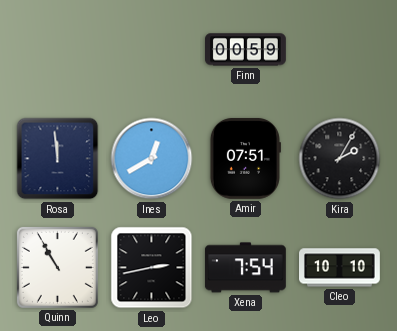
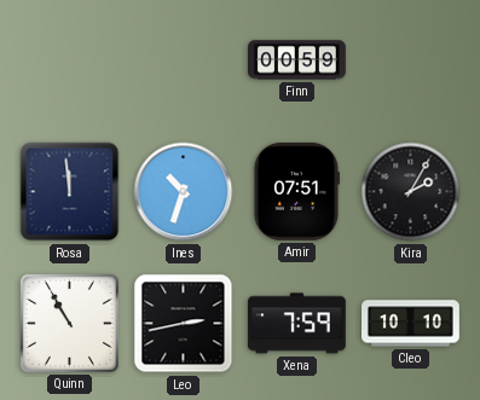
Ines: 12:40 -> 10:33 (184, 192)
Xena: 7:54 -> 7:59 (296, 324)
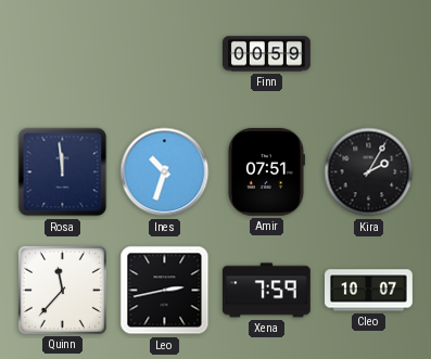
Quinn: 10:55 -> 11:37 (62, 290)
Cleo: 10:10 -> 10:07 (369, 291)
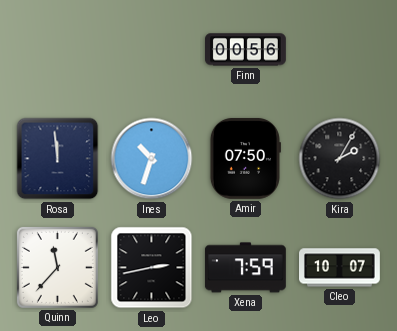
Finn: 00:59 -> 00:56 (246, 50)
Amir: 07:51 -> 07:50 (245, 158)
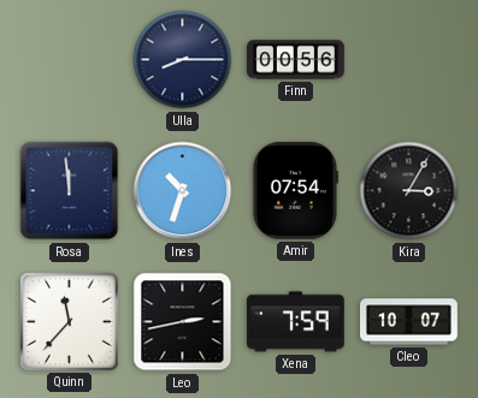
Ulla: none -> 8:15 (183, 60)
Amir: 07:50 -> 07:54 (295, 190)
Kira: 2:05 -> 3:05 (409, 191)
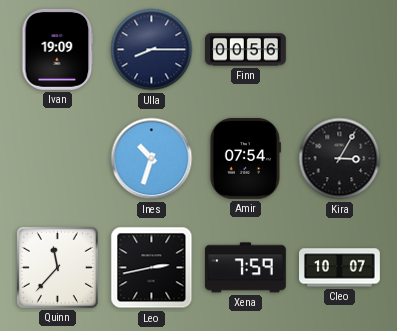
Ivan: none -> 19:09 (58, 49)
Rosa: 11:59 -> none (70, 191)
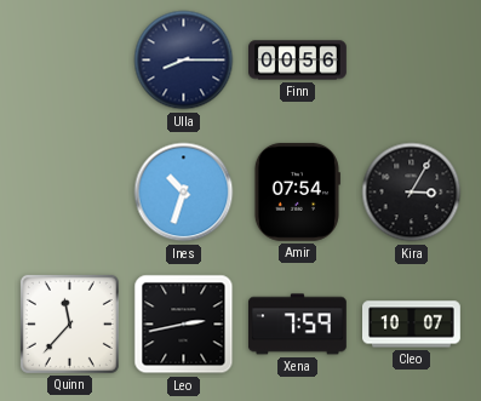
Ivan: 19:09 -> none (58, 49)
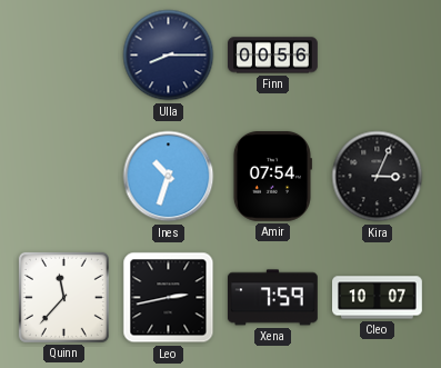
Kira: 3:05 -> 3:04 (378, 177)
